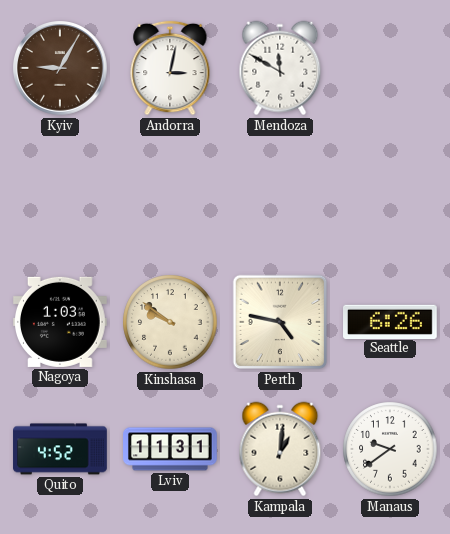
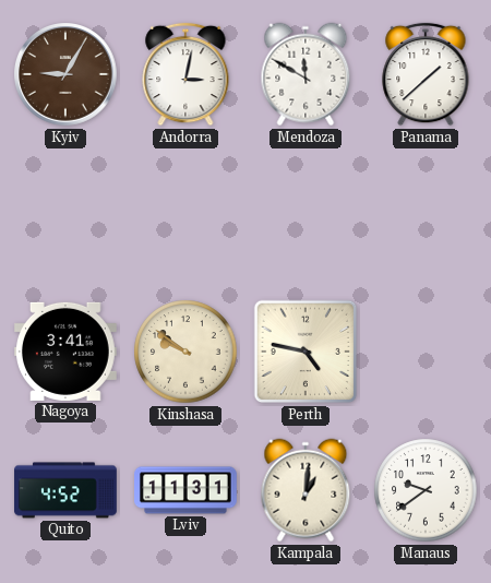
Panama: none -> 1:38 (426, 74)
Nagoya: 1:03 -> 3:41 (65, 352)
Seattle: 6:26 -> none (391, 321)
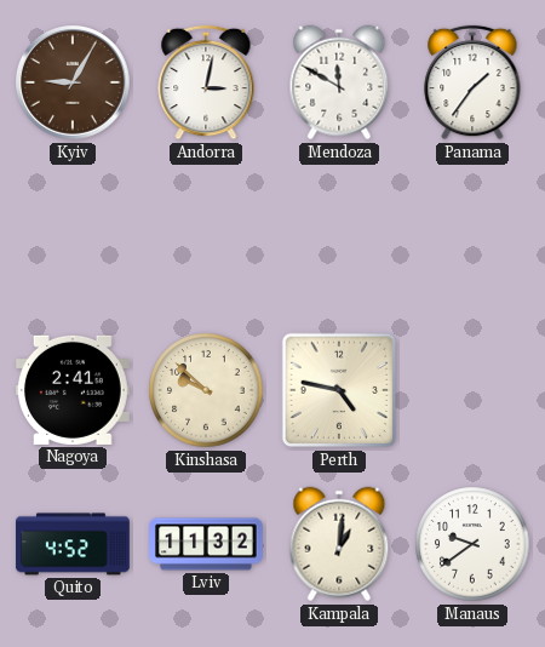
Panama: 1:38 -> 1:36 (472, 82)
Nagoya: 3:41 -> 2:41 (73, 390)
Kinshasa: 9:51 -> 9:52 (206, 390)
Lviv: 11:31 -> 11:32 (206, 544)
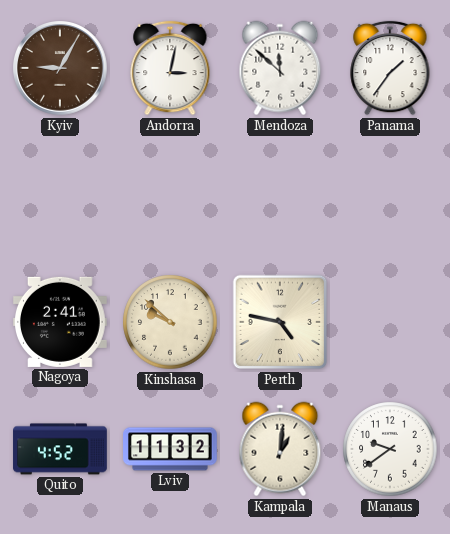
Mendoza: 11:50 -> 11:52 (280, 68)
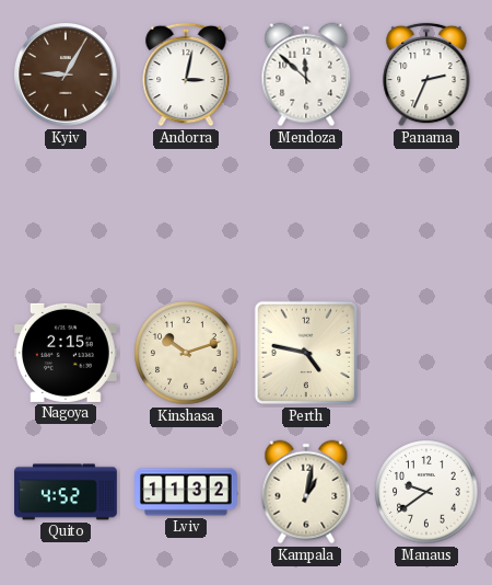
Panama: 1:36 -> 2:34 (426, 74)
Nagoya: 2:41 -> 2:15 (66, 353)
Kinshasa: 9:52 -> 10:12 (186, 353)
Kampala: 1:01 -> 1:02 (306, 492)
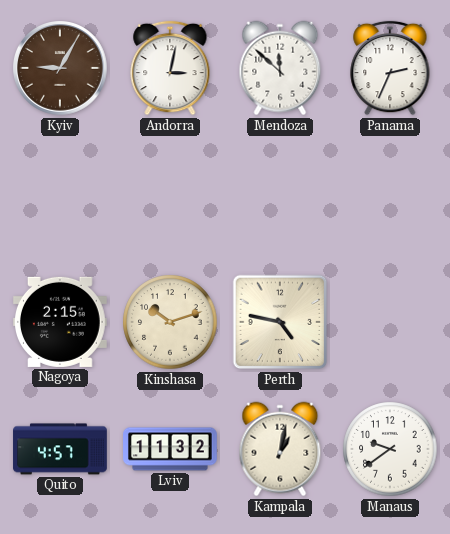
Quito: 4:52 -> 4:57 (60, 449)
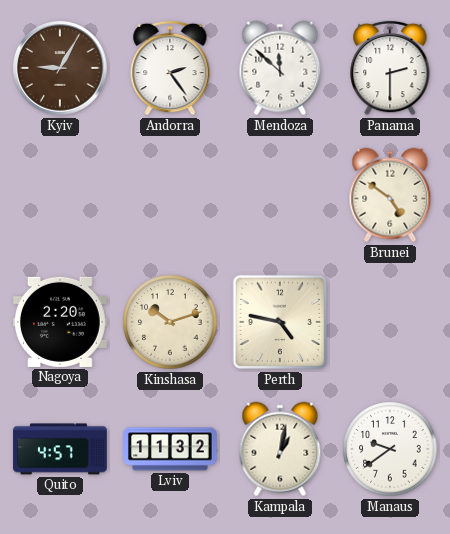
Andorra: 3:02 -> 2:24 (170, 68)
Panama: 2:34 -> 2:30 (390, 68)
Brunei: none -> 4:51 (390, 195)
Nagoya: 2:15 -> 2:20 (60, 322)
